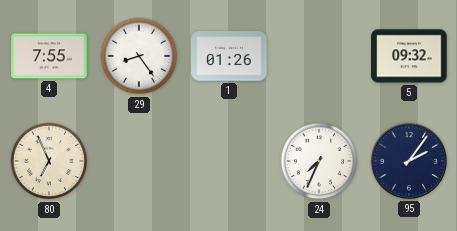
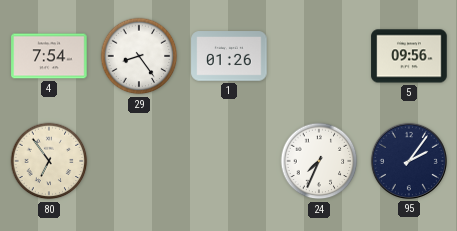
4: 7:55 -> 7:54 (49, 56)
5: 09:32 -> 09:56 (409, 56)
80: 6:56 -> 6:54 (49, 161)
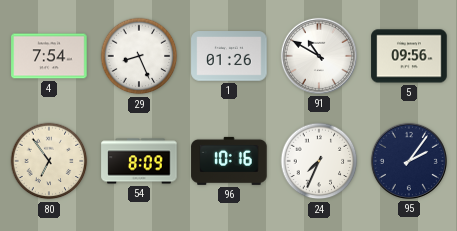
29: 8:24 -> 8:26 (139, 56)
91: none -> 10:50 (319, 56)
54: none -> 8:09 (139, 161)
96: none -> 10:16 (229, 161)
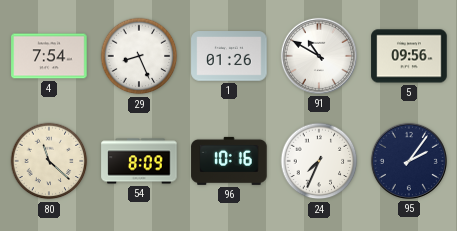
80: 6:54 -> 11:22 (49, 161)
